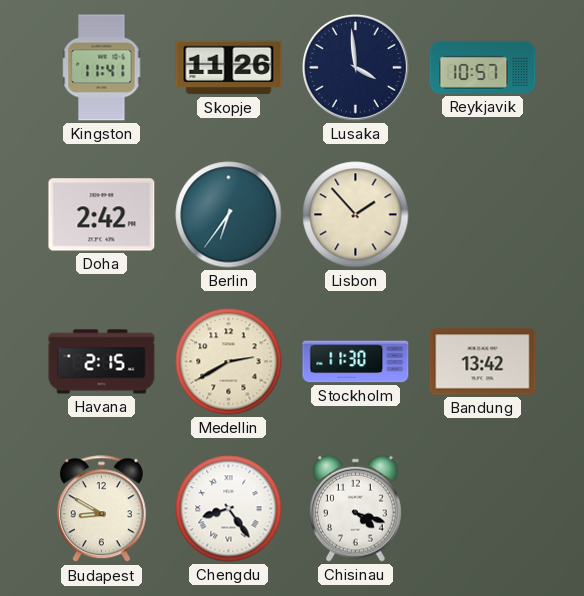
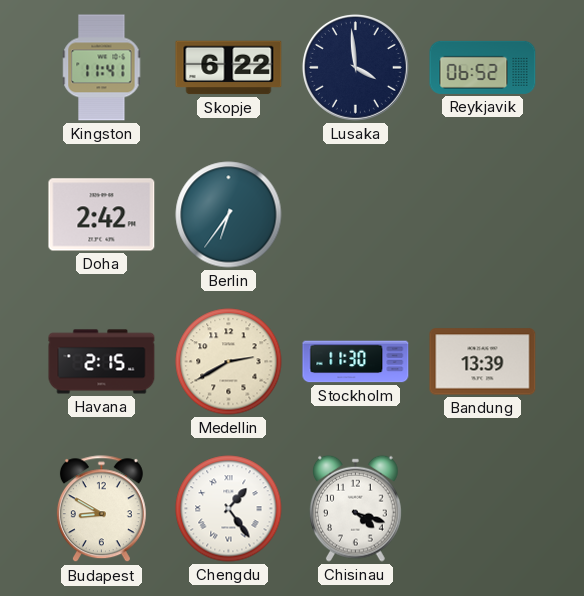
Skopje: 11:26 -> 6:22 (229, 68)
Reykjavik: 10:57 -> 06:52 (483, 67)
Lisbon: 1:53 -> none (356, 215)
Bandung: 13:42 -> 13:39 (483, 362)
Chengdu: 8:24 -> 1:24 (229, 509)
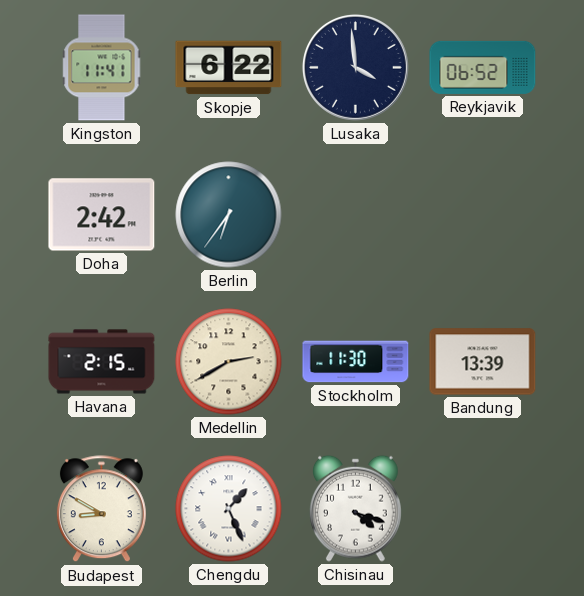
Chengdu: 1:24 -> 1:26 (229, 509)
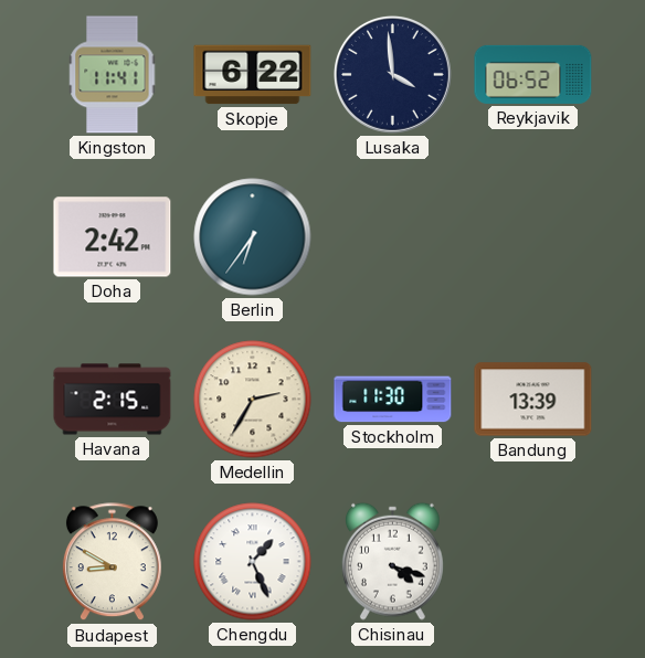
Medellin: 2:40 -> 2:35 (253, 400)
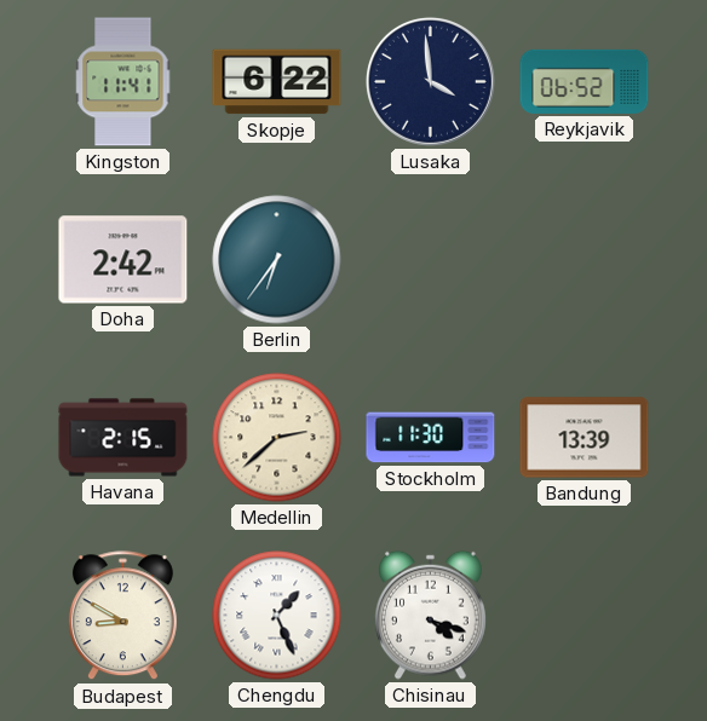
Medellin: 2:35 -> 2:38 (277, 438)
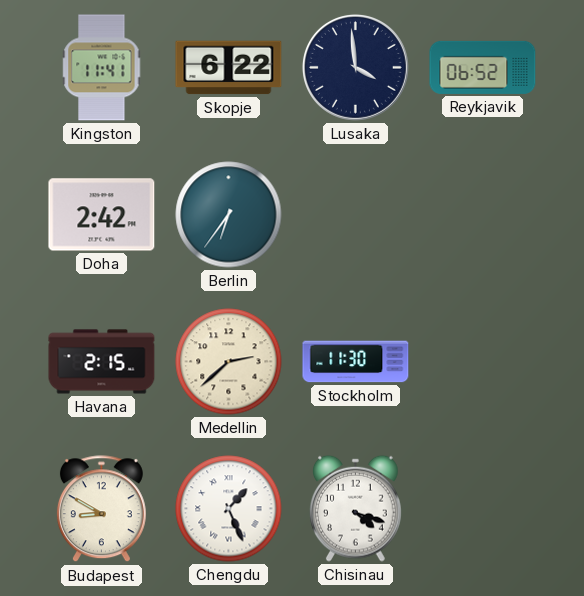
Bandung: 13:39 -> none (585, 438)
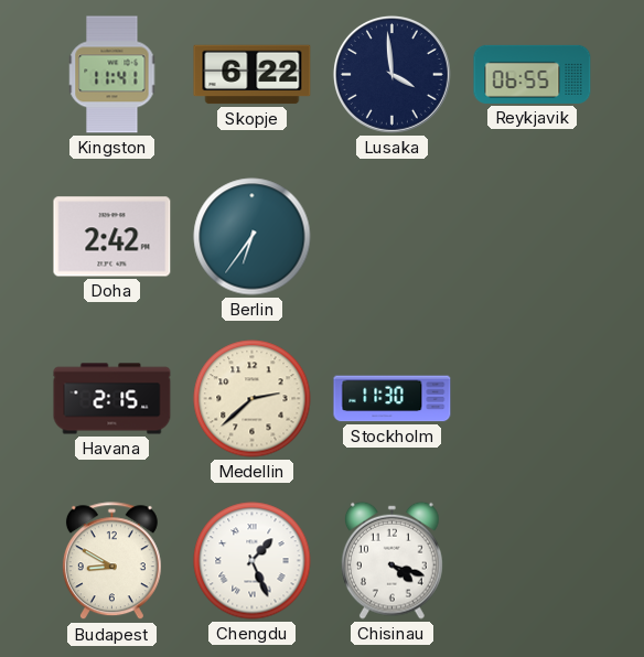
Reykjavik: 06:52 -> 06:55 (533, 74)
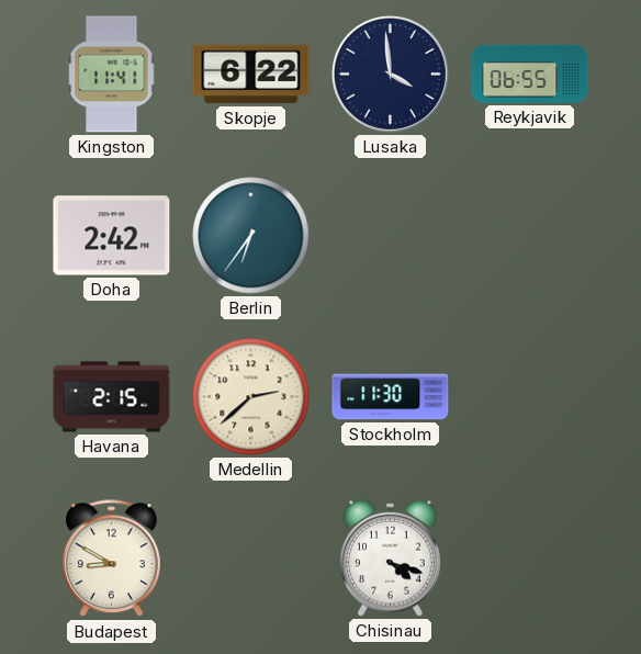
Chengdu: 1:26 -> none (253, 561)
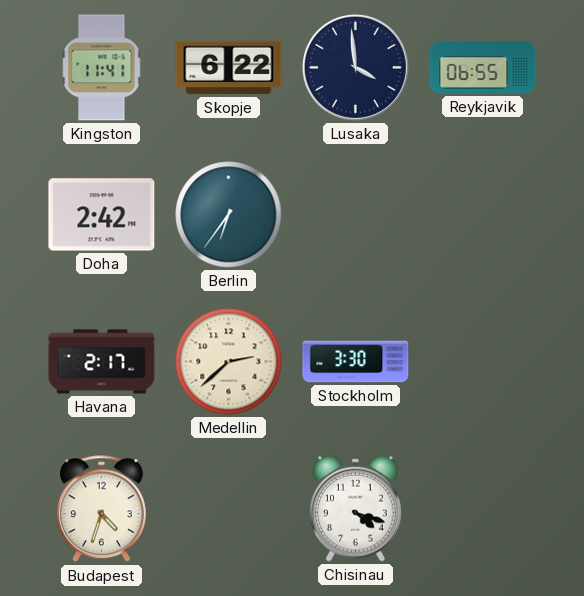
Havana: 2:15 -> 2:17 (102, 362)
Stockholm: 11:30 -> 3:30 (356, 362)
Budapest: 8:50 -> 4:33 (101, 509)
